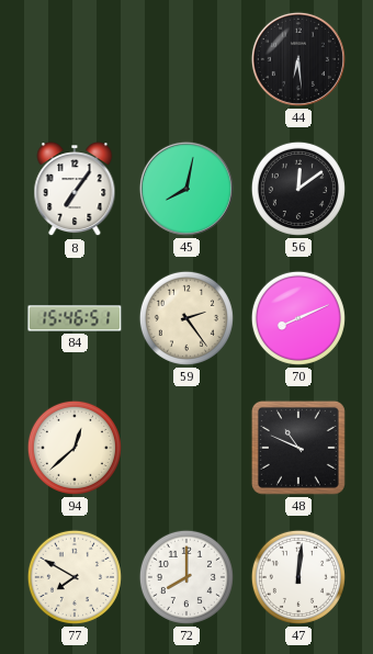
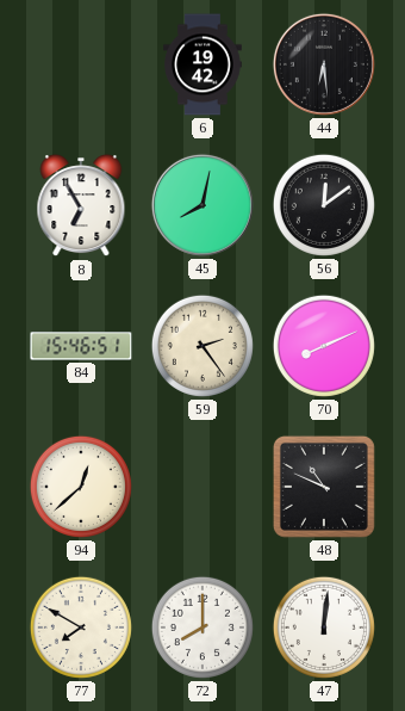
6: none -> 19:42 (204, 64)
8: 7:06 -> 6:55 (81, 206)
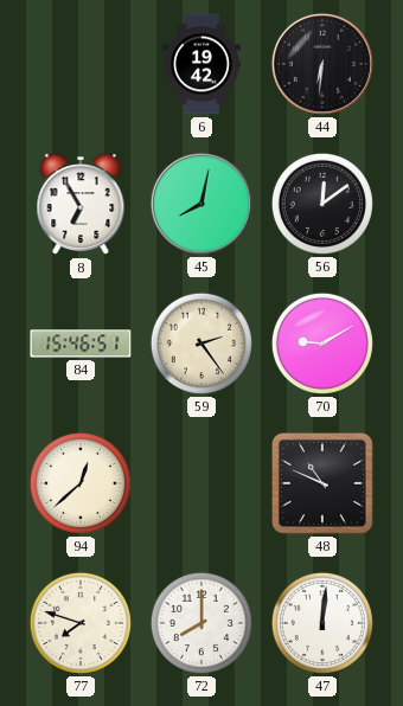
44: 6:29 -> 6:31 (322, 64)
70: 8:11 -> 9:10 (322, 344)
77: 7:50 -> 7:48 (81, 623)
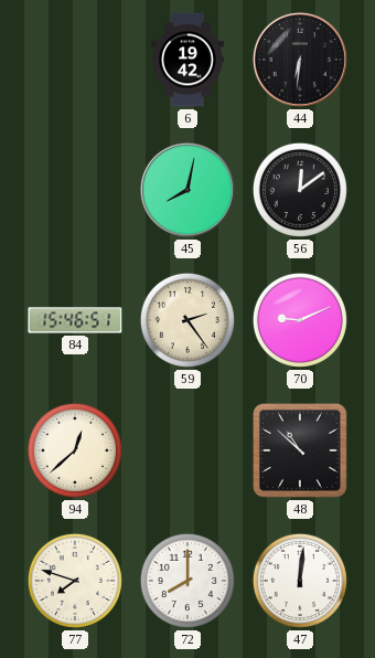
8: 6:55 -> none (81, 205)
70: 9:10 -> 9:11 (300, 320)
48: 10:49 -> 10:52 (300, 450)
